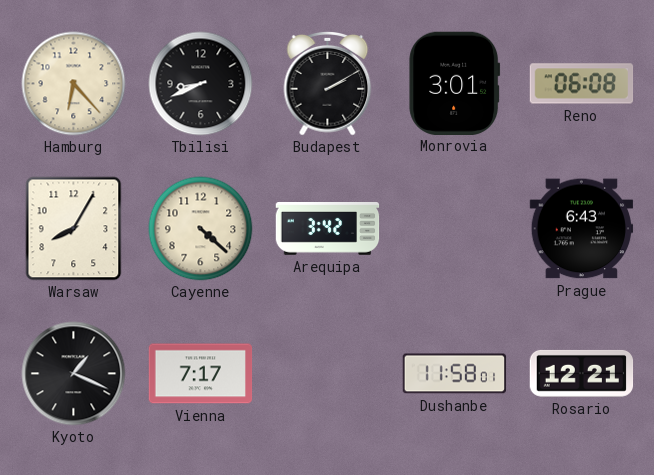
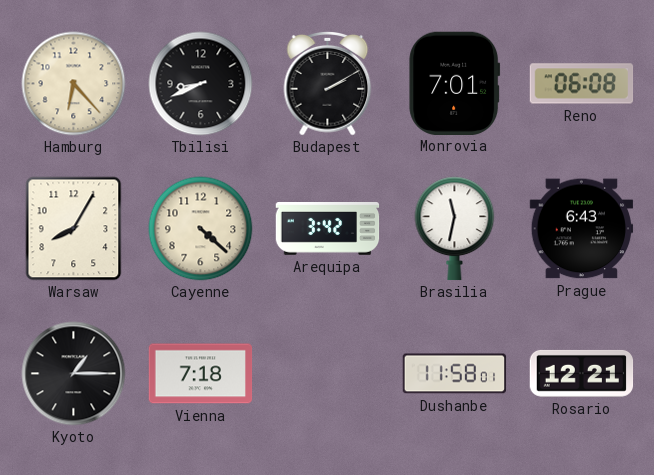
Monrovia: 3:01 -> 7:01 (455, 83)
Brasilia: none -> 11:32 (455, 229)
Kyoto: 1:19 -> 1:15 (74, 374)
Vienna: 7:17 -> 7:18 (201, 374)
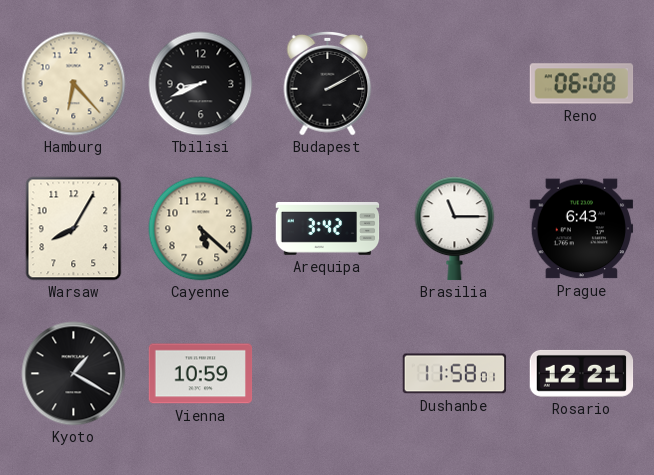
Monrovia: 7:01 -> none (455, 83)
Cayenne: 4:22 -> 5:22 (201, 229)
Brasilia: 11:32 -> 11:15 (455, 229)
Kyoto: 1:15 -> 1:20 (74, 374)
Vienna: 7:18 -> 10:59 (201, 374)
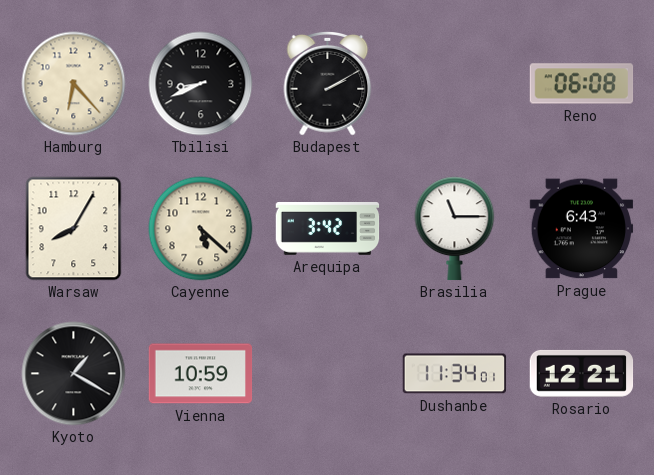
Dushanbe: 11:58 -> 11:34 (455, 374)
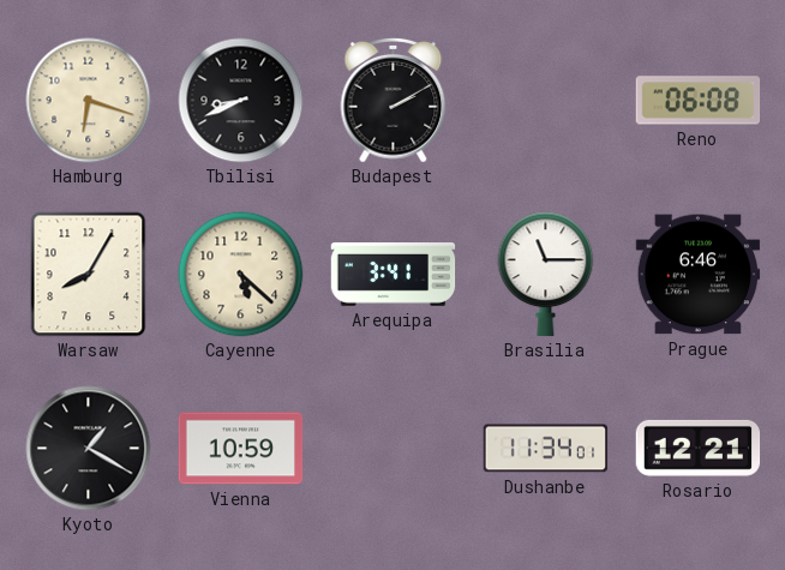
Hamburg: 6:23 -> 6:18 (89, 101)
Arequipa: 3:42 -> 3:41 (394, 275)
Prague: 6:43 -> 6:46 (699, 275)
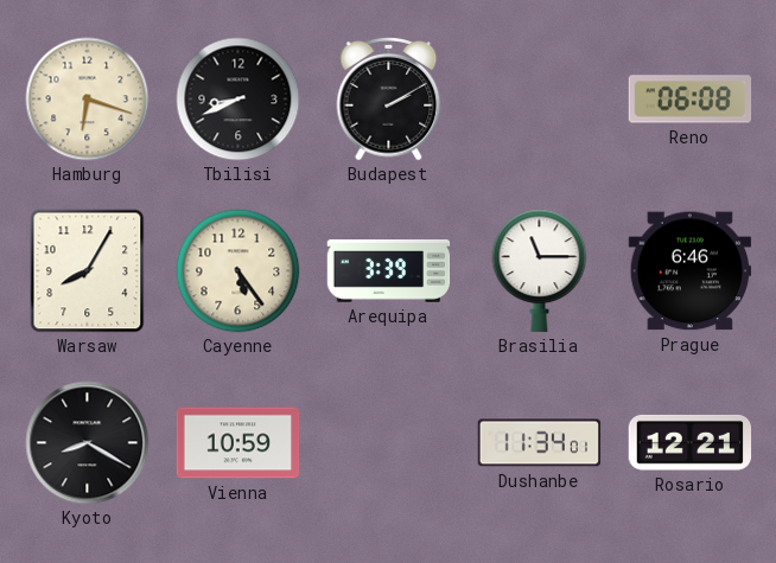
Cayenne: 5:22 -> 5:24 (238, 271)
Arequipa: 3:41 -> 3:39 (389, 271)
Kyoto: 1:20 -> 8:20 (88, 443)
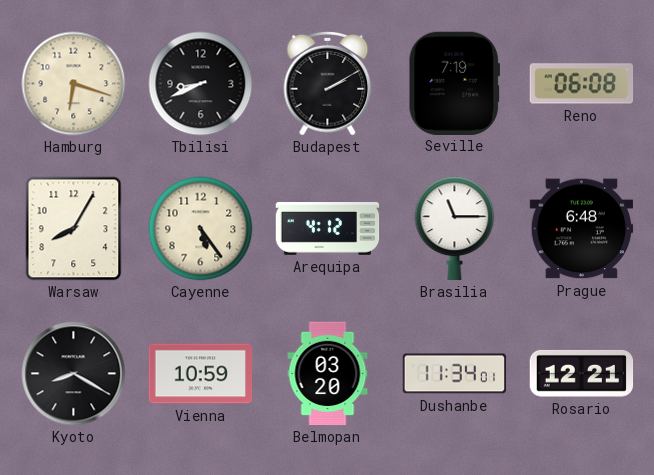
Seville: none -> 7:19 (454, 83)
Arequipa: 3:39 -> 4:12 (328, 229)
Prague: 6:46 -> 6:48 (582, 229)
Belmopan: none -> 03:20 (328, 374)
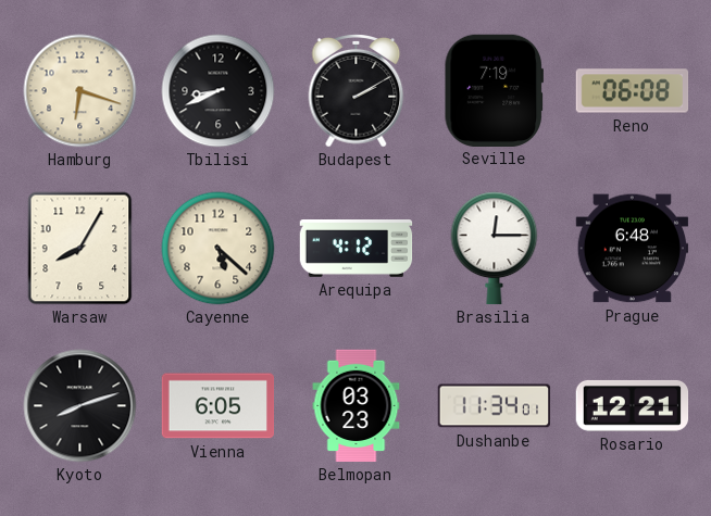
Cayenne: 5:24 -> 5:22 (219, 249)
Brasilia: 11:15 -> 12:15 (495, 249)
Kyoto: 8:20 -> 8:12 (80, 406)
Vienna: 10:59 -> 6:05 (219, 406)
Belmopan: 03:20 -> 03:23 (357, 406)
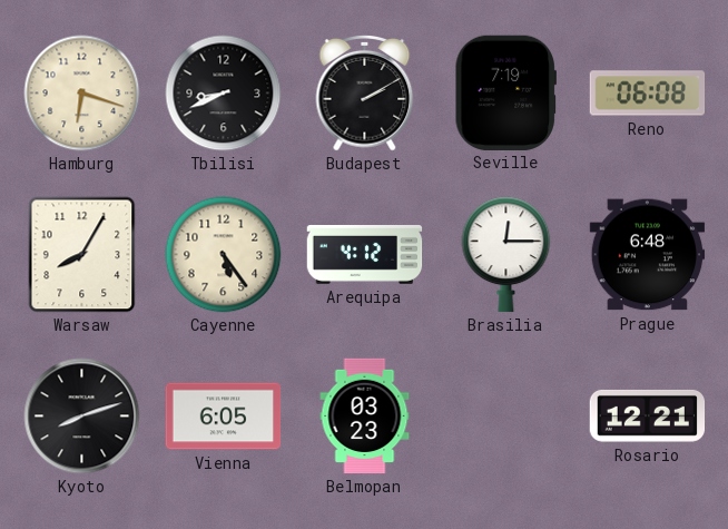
Cayenne: 5:22 -> 5:24 (224, 255)
Dushanbe: 11:34 -> none (495, 406)
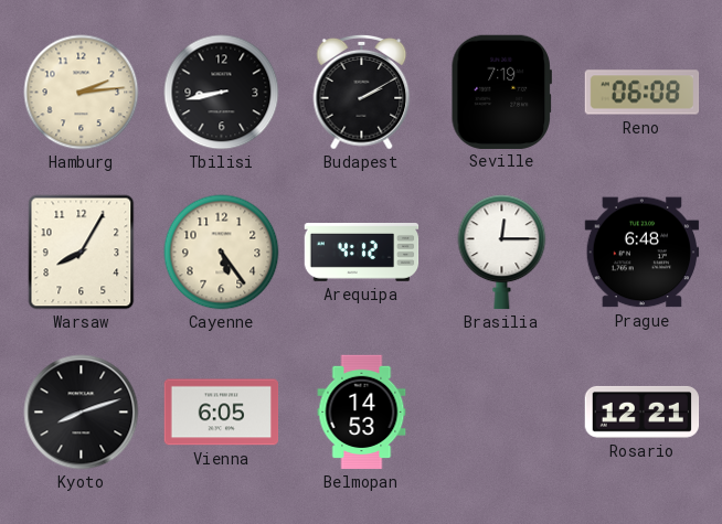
Hamburg: 6:18 -> 2:14 (82, 93)
Tbilisi: 8:41 -> 8:43 (222, 93)
Belmopan: 03:23 -> 14:53 (362, 413)
